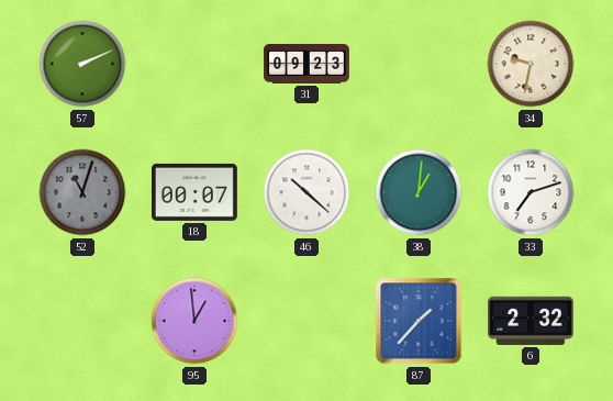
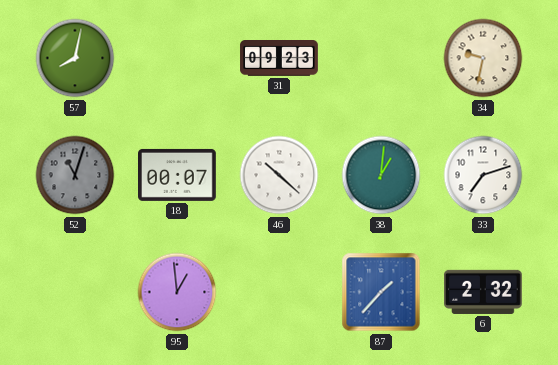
57: 2:11 -> 8:02 (75, 58)
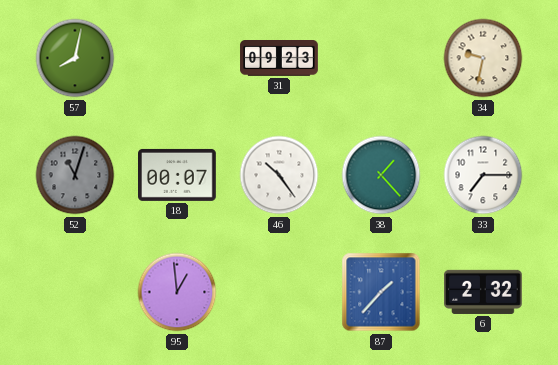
46: 10:22 -> 10:24 (279, 175)
38: 1:01 -> 1:23 (381, 175)
33: 7:12 -> 7:15 (483, 175)
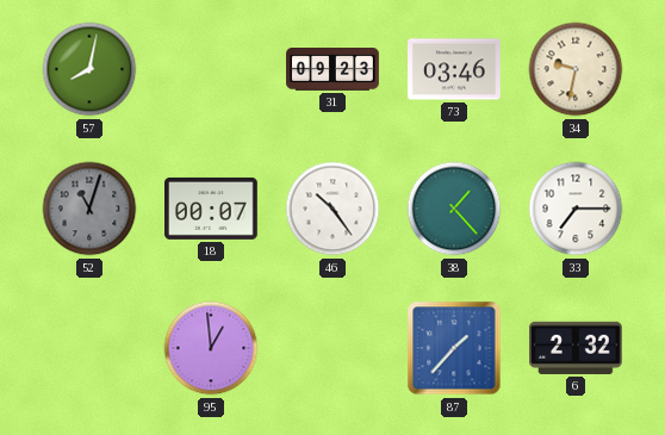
73: none -> 03:46 (455, 69)
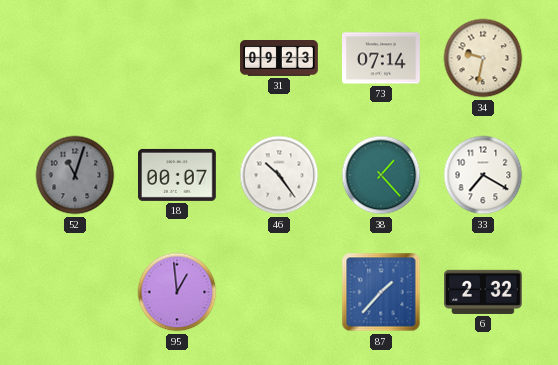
57: 8:02 -> none (89, 69)
73: 03:46 -> 07:14 (382, 58)
33: 7:15 -> 7:20 (483, 175)
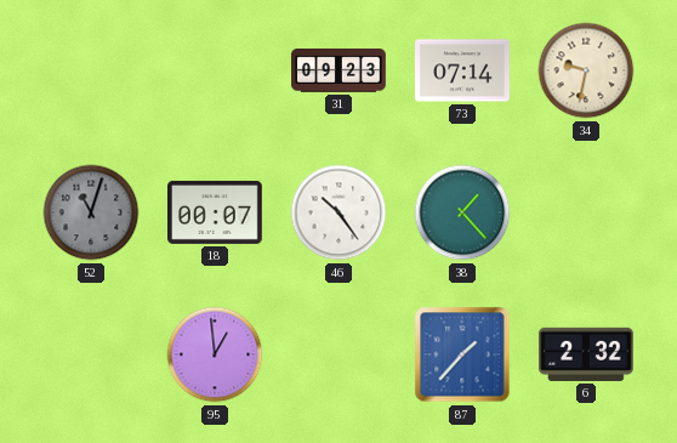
33: 7:20 -> none (483, 175)
